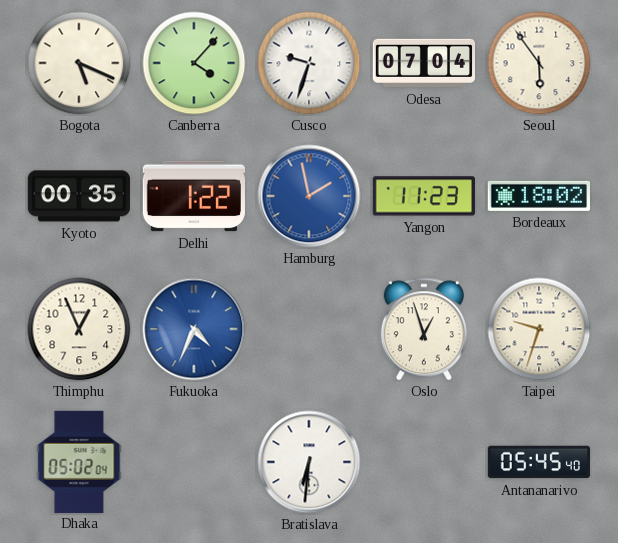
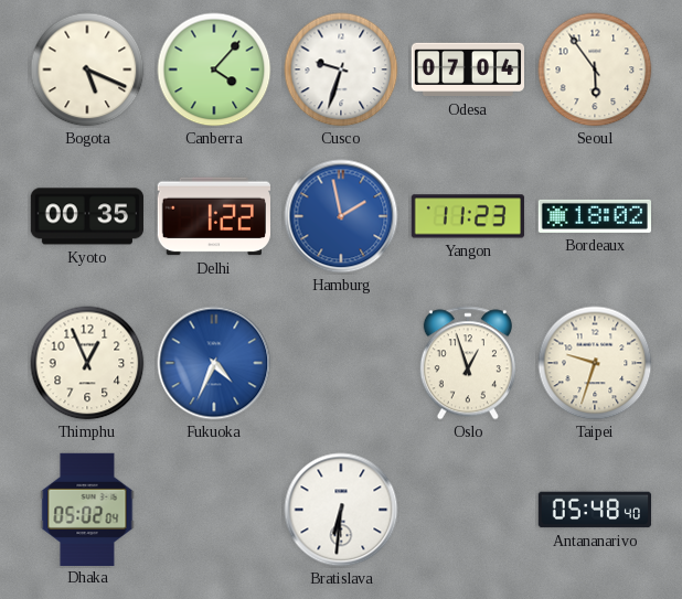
Antananarivo: 05:45 -> 05:48 (594, 510)
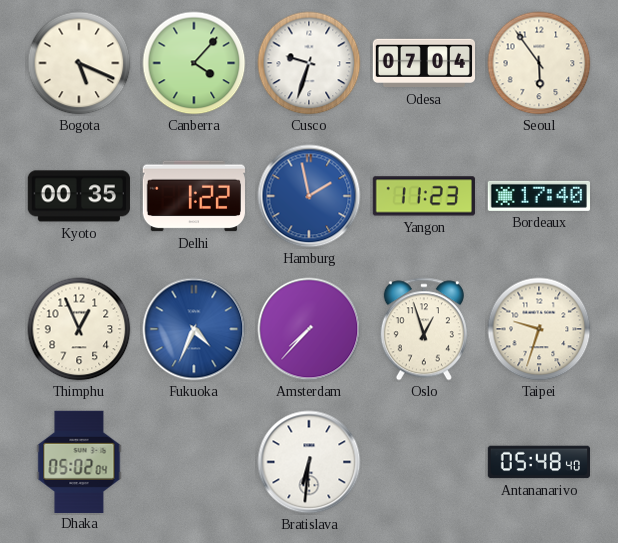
Bordeaux: 18:02 -> 17:40 (538, 196)
Amsterdam: none -> 7:37 (309, 329)
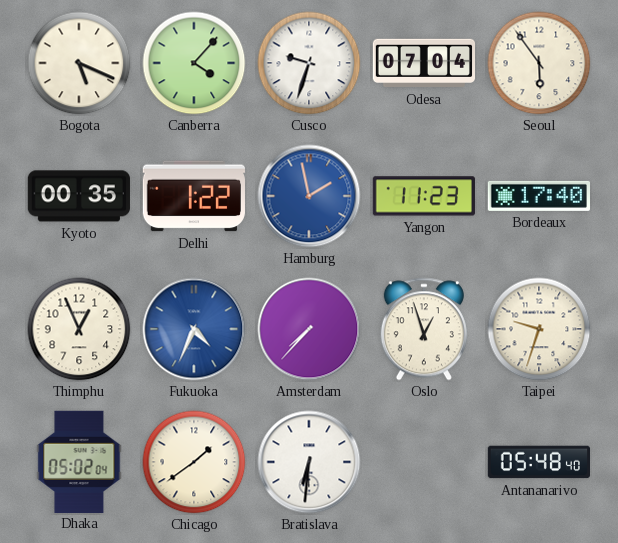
Chicago: none -> 1:39 (194, 462)
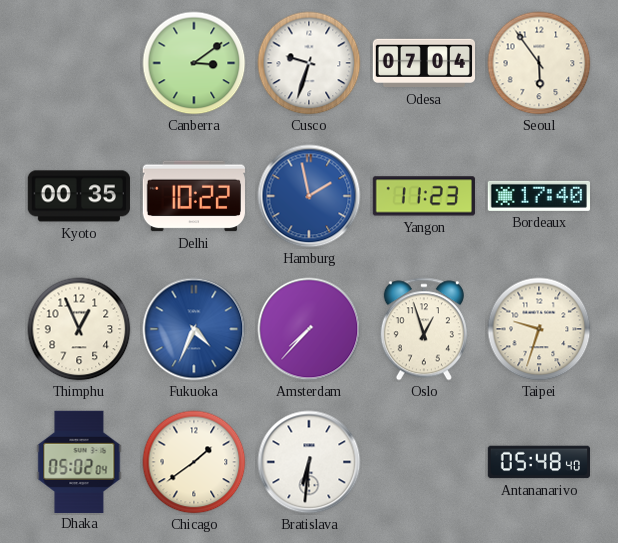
Bogota: 5:19 -> none (79, 63)
Canberra: 4:07 -> 3:09 (194, 63)
Delhi: 1:22 -> 10:22 (194, 196)
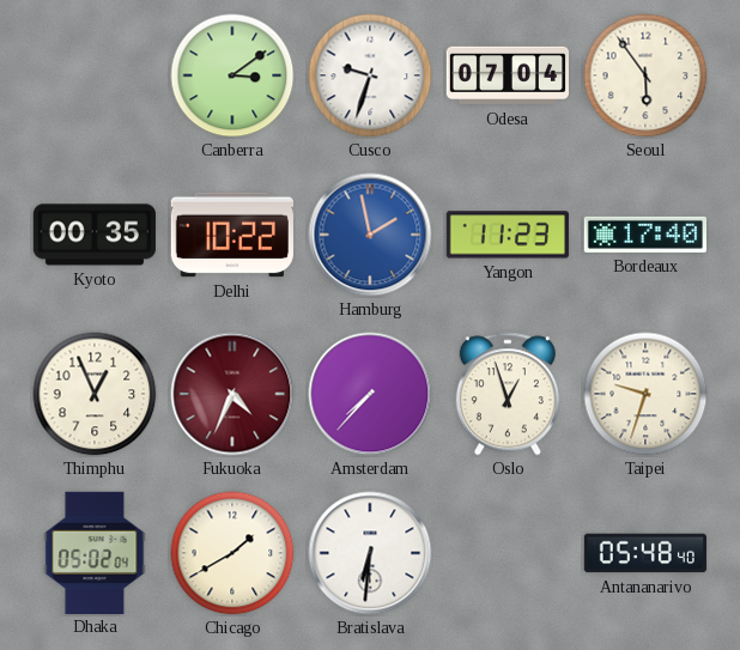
Fukuoka dial: blue -> burgundy (232, 394)
Chicago: 1:39 -> 1:40 (232, 553)
